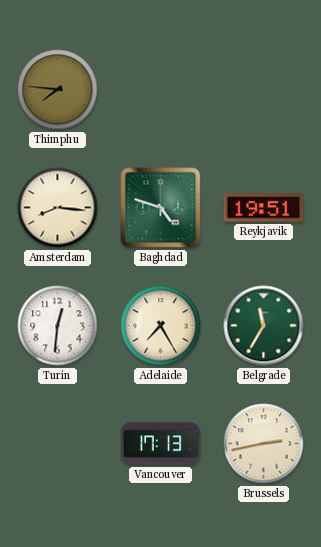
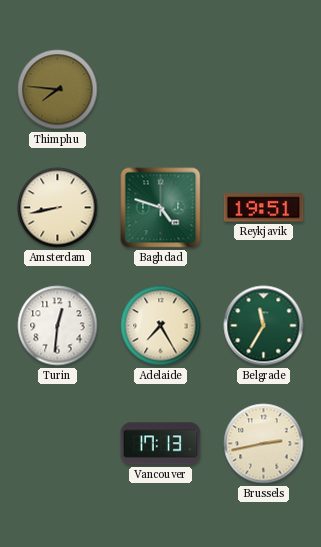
Amsterdam: 8:16 -> 8:43 (58, 208)
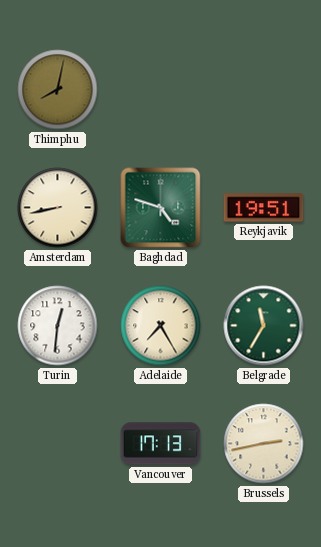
Thimphu: 7:46 -> 8:02 (58, 90)
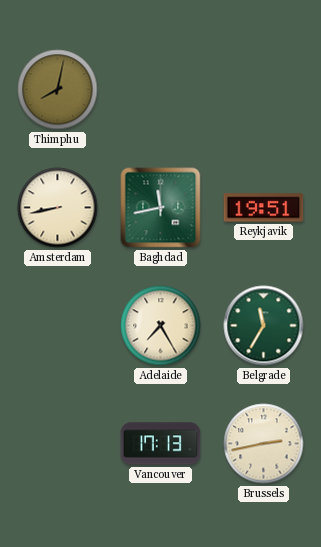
Baghdad: 4:48 -> 11:43 (161, 208)
Turin: 12:31 -> none (58, 326)
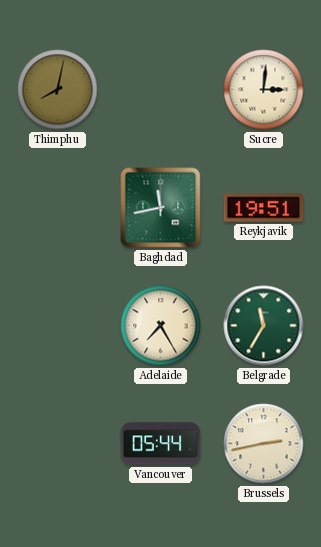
Sucre: none -> 3:01 (264, 90)
Amsterdam: 8:43 -> none (58, 208)
Vancouver: 17:13 -> 05:44 (161, 444)
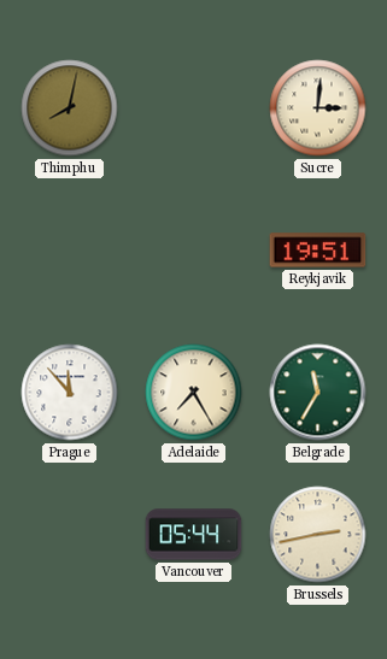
Baghdad: 11:43 -> none (161, 208)
Prague: none -> 11:53 (70, 393)
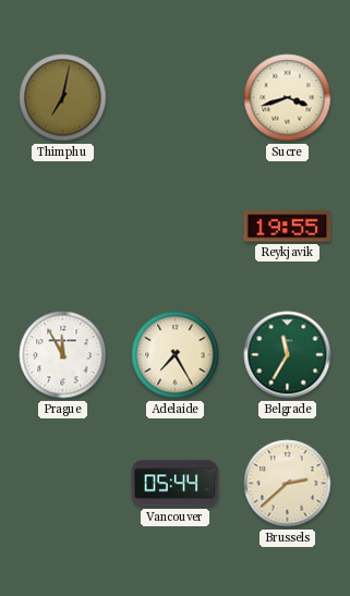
Thimphu: 8:02 -> 7:02 (63, 98)
Sucre: 3:01 -> 3:42 (288, 98)
Reykjavik: 19:51 -> 19:55 (288, 227)
Prague: 11:53 -> 11:55 (63, 355)
Brussels: 2:43 -> 2:38 (288, 484)
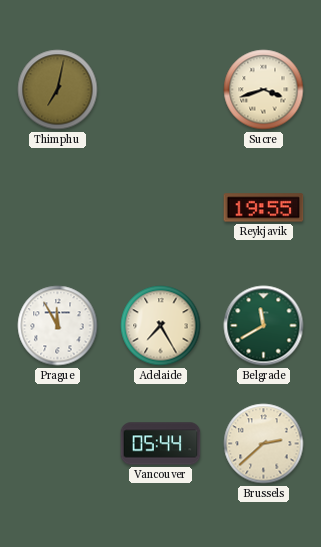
Belgrade: 11:35 -> 11:40 (264, 326)
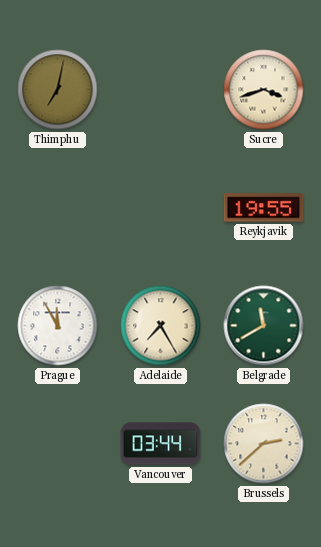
Vancouver: 05:44 -> 03:44 (161, 444)
